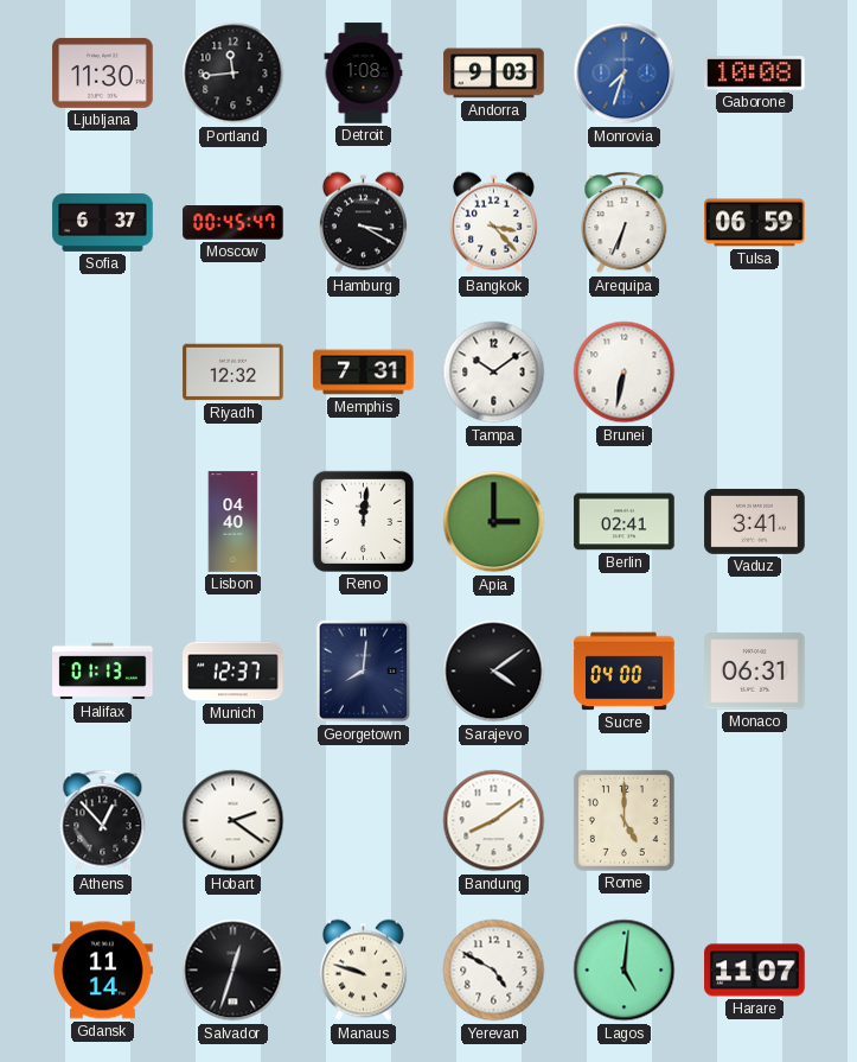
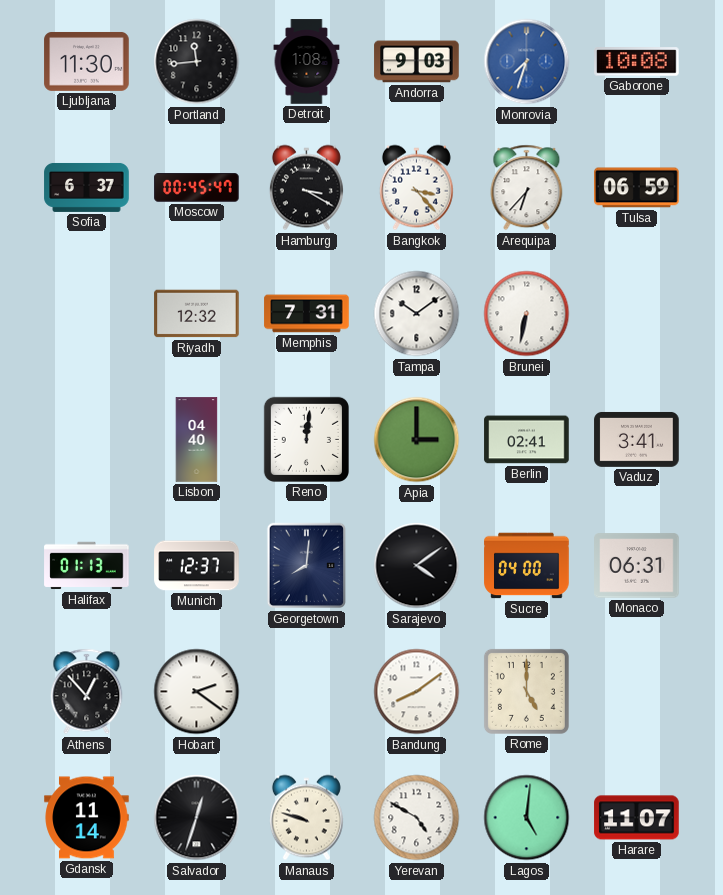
Arequipa: 6:34 -> 6:37 (527, 188)
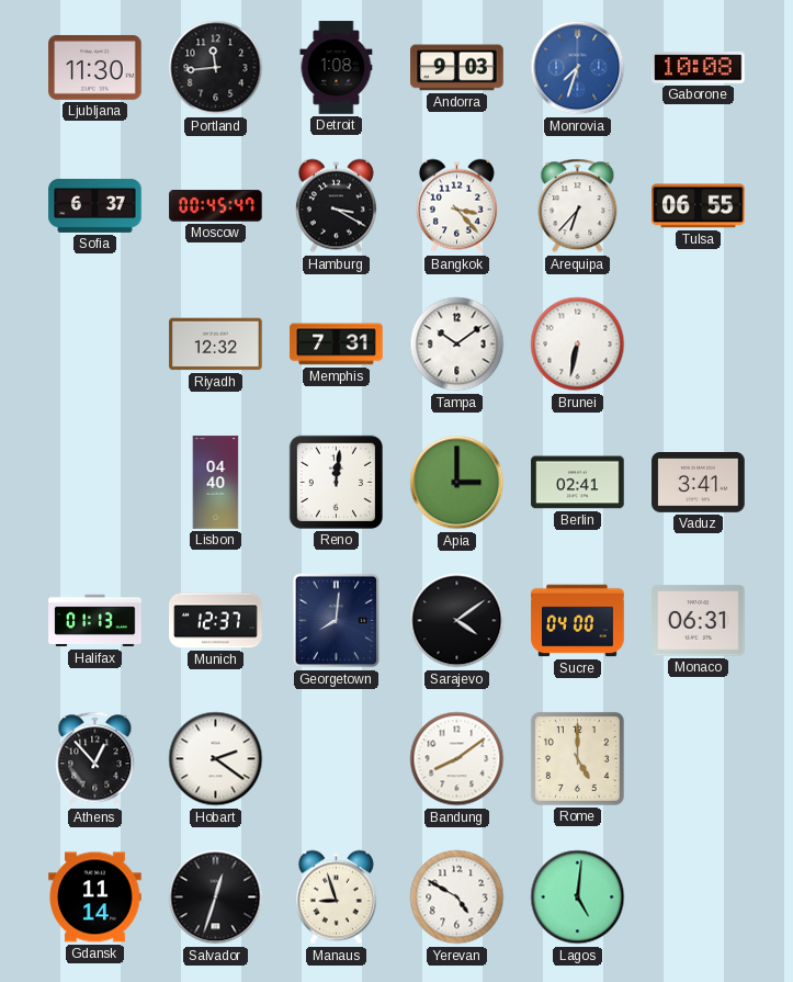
Tulsa: 06:59 -> 06:55 (699, 206)
Manaus: 9:48 -> 8:57 (336, 898)
Harare: 11:07 -> none (637, 818)
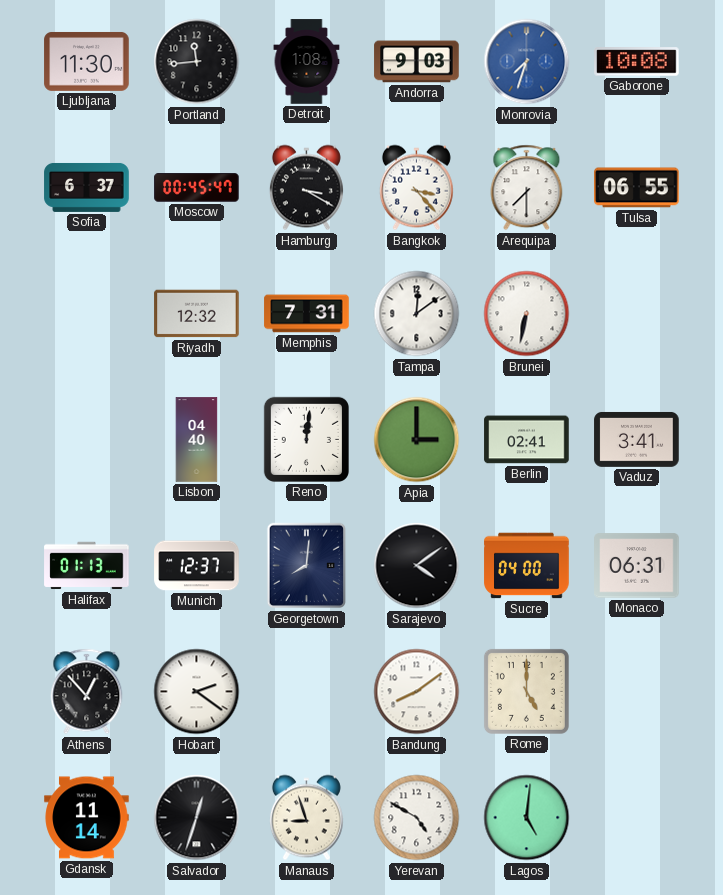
Arequipa: 6:37 -> 7:30 (527, 188)
Tampa: 10:09 -> 12:09 (417, 314)
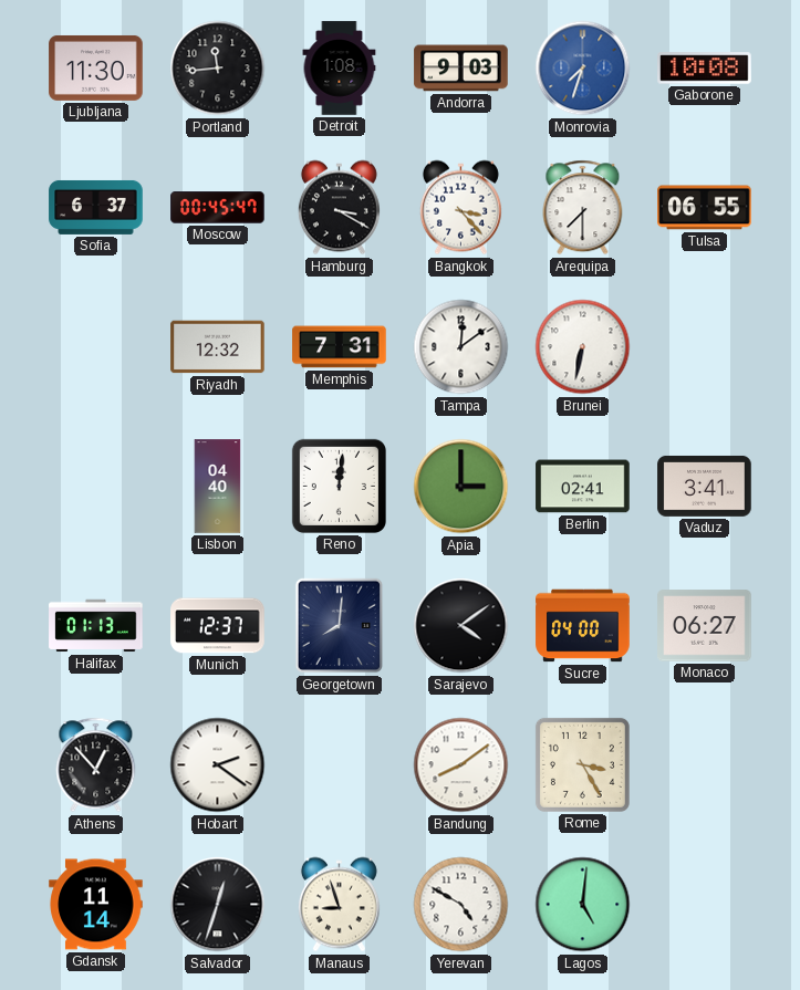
Monaco: 06:31 -> 06:27 (705, 626)
Rome: 5:00 -> 3:25 (582, 764)
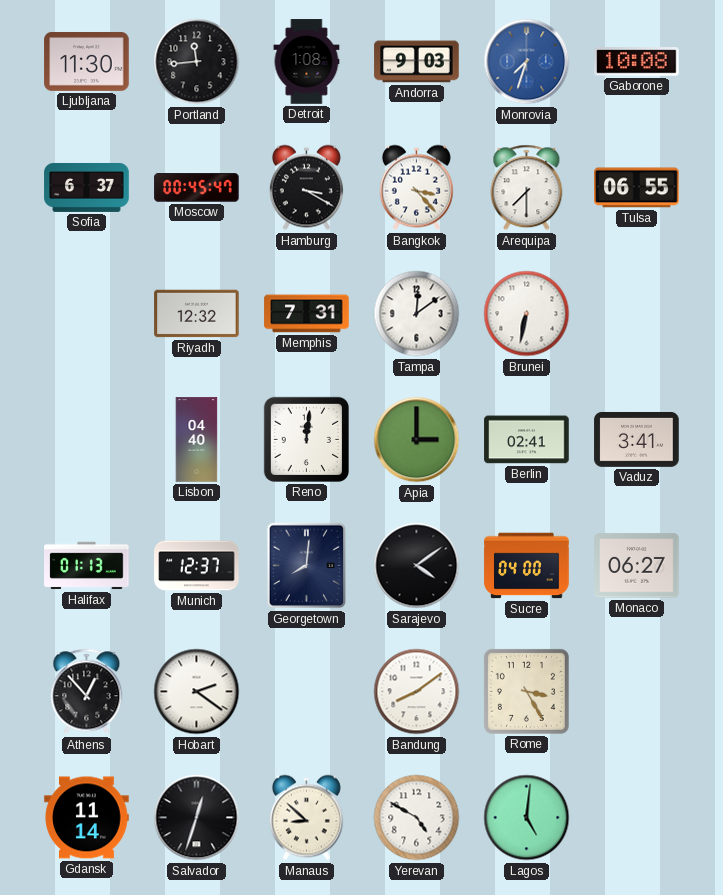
Manaus: 8:57 -> 8:52 (306, 818)
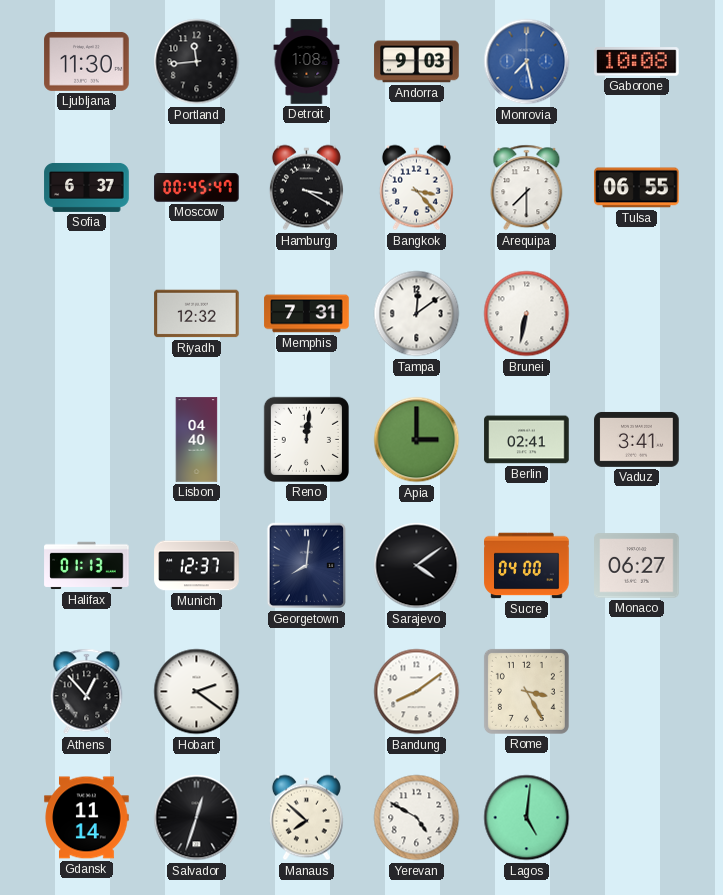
Monrovia: 7:33 -> 7:28 (527, 62)
Manaus: 8:52 -> 7:52 (306, 818)
